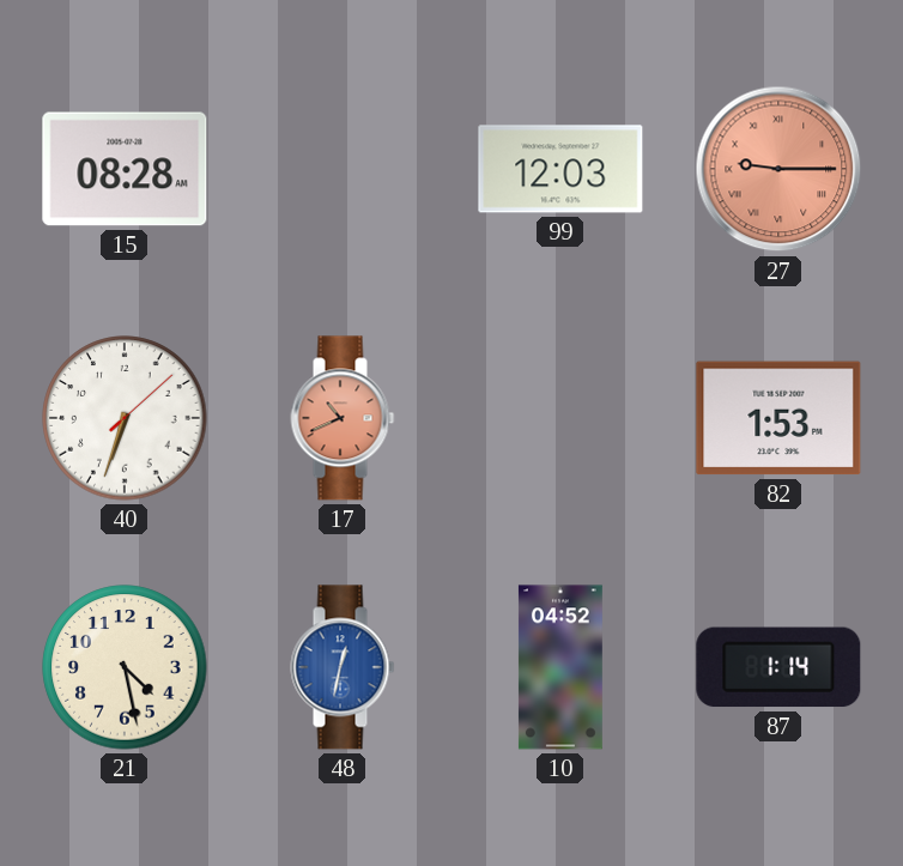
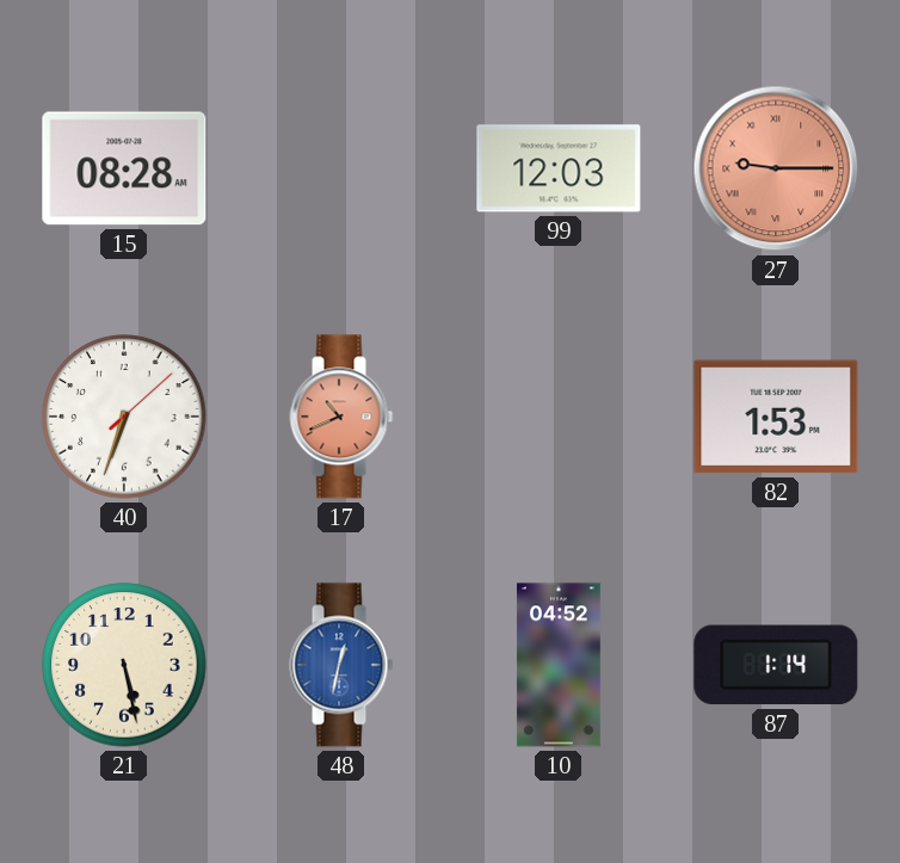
21: 4:28 -> 5:28 (124, 665)
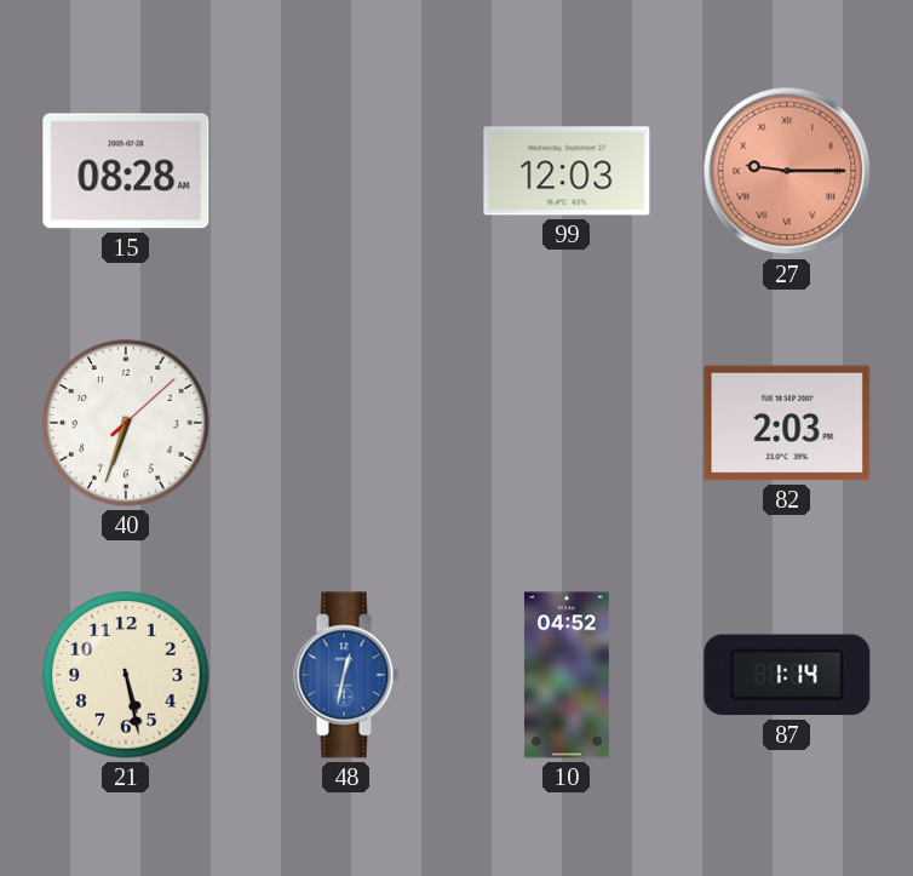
17: 10:41 -> none (341, 417)
82: 1:53 -> 2:03 (787, 423)
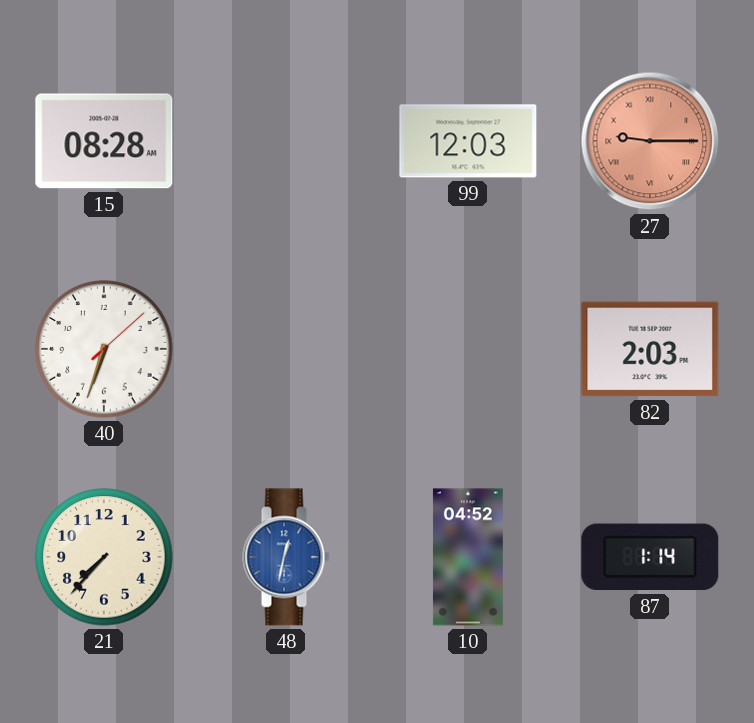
21: 5:28 -> 7:37 (104, 557)
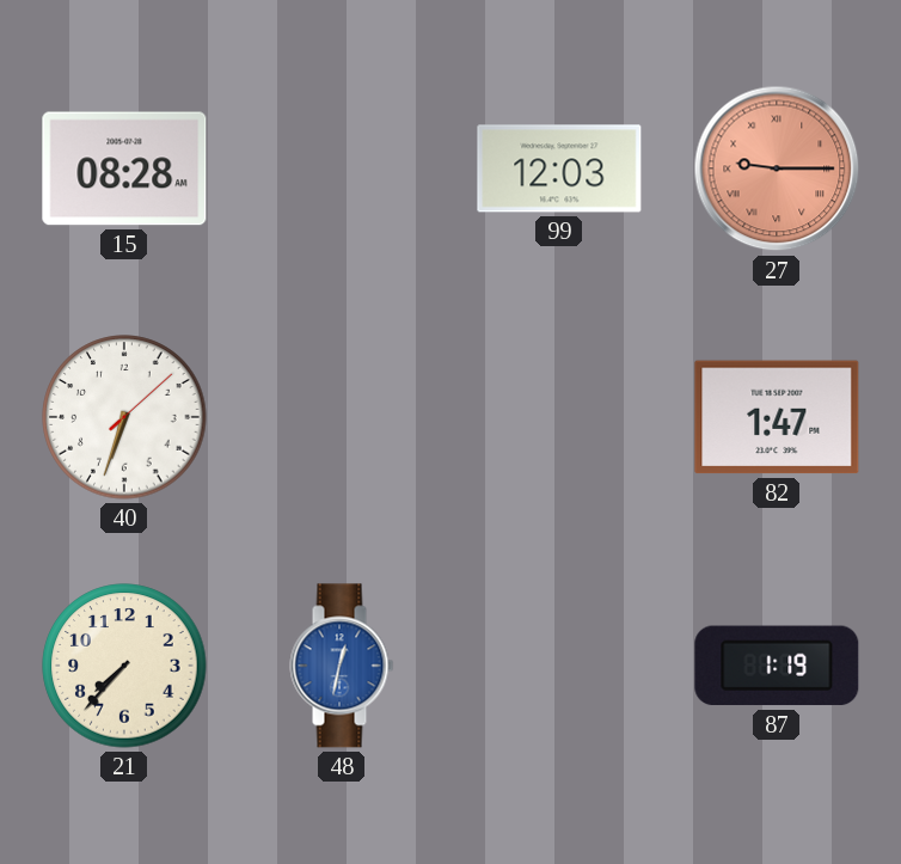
82: 2:03 -> 1:47 (777, 417)
10: 04:52 -> none (468, 557)
87: 1:14 -> 1:19 (777, 666)
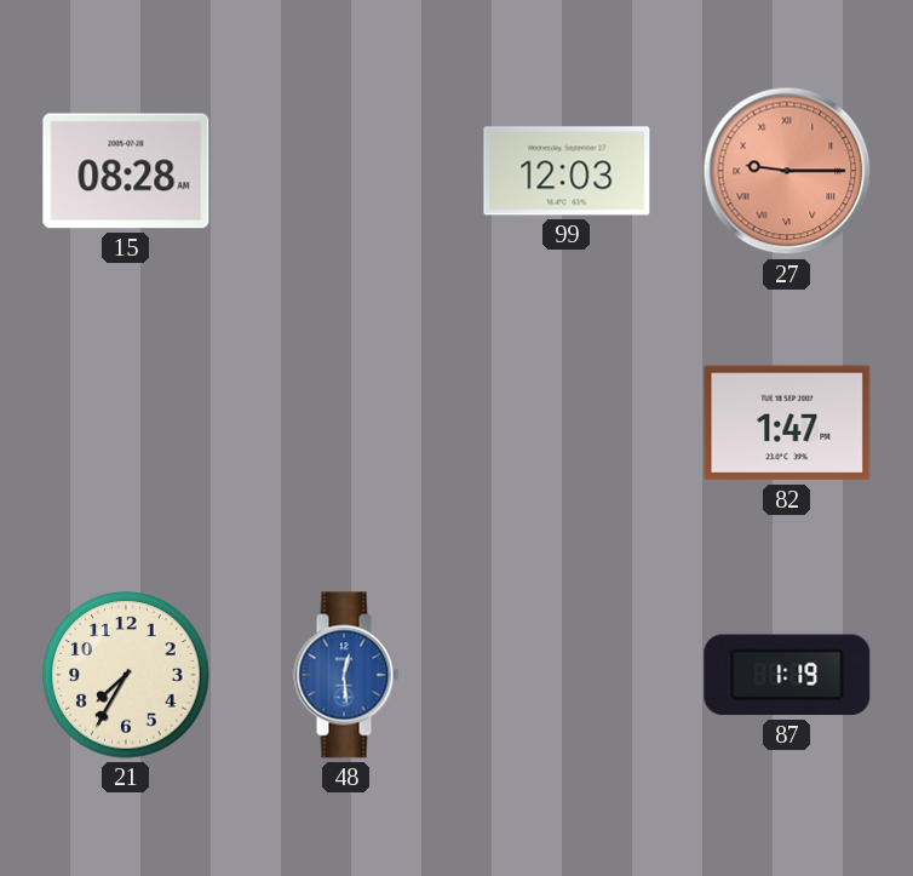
40: 6:33 -> none (124, 417)
21: 7:37 -> 7:35 (126, 675)
48: 12:32 -> 12:29 (346, 675)
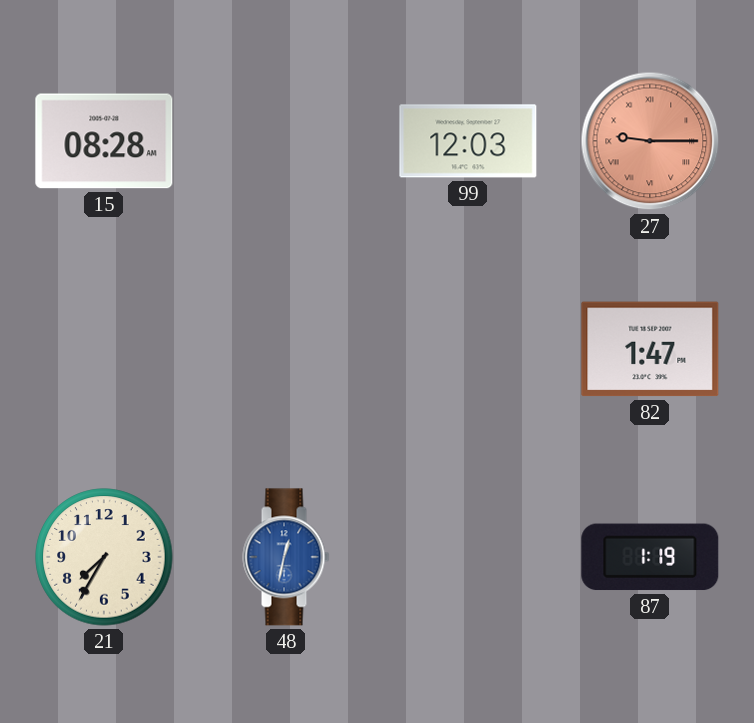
48: 12:29 -> 12:32 (286, 557)
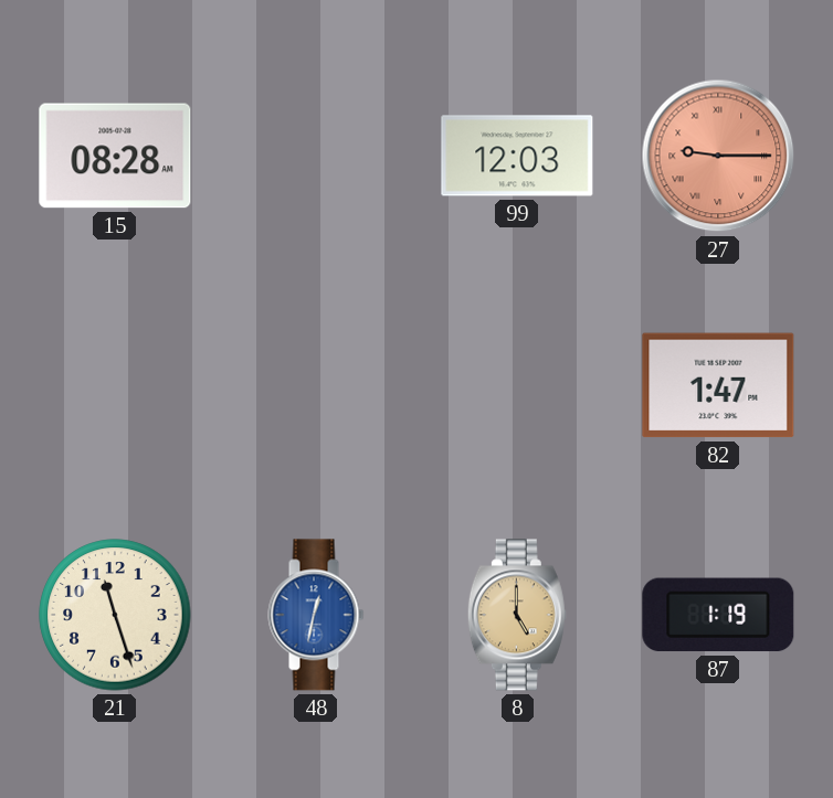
21: 7:35 -> 11:27 (115, 615)
8: none -> 5:00 (517, 615)
